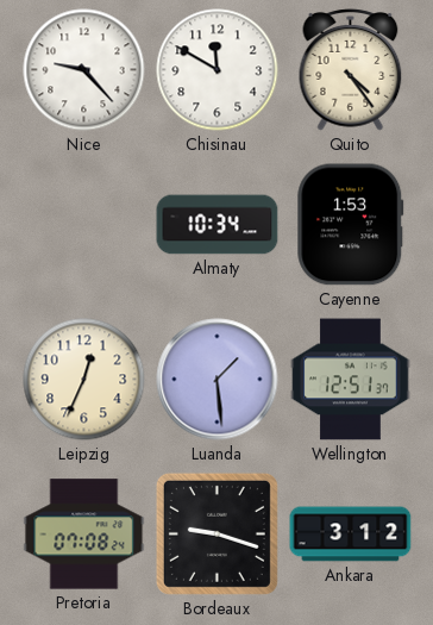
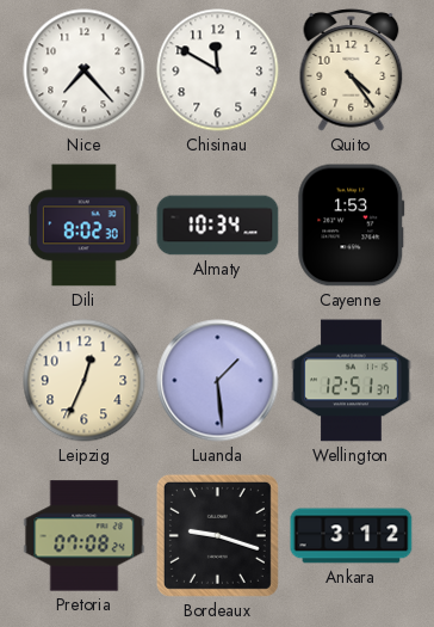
Nice: 9:23 -> 7:23 (85, 70)
Dili: none -> 8:02 (83, 226)
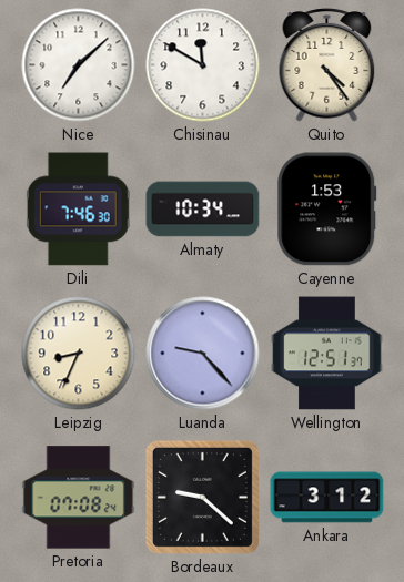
Nice: 7:23 -> 7:08 (79, 65)
Dili: 8:02 -> 7:46 (78, 210)
Leipzig: 12:34 -> 8:34 (79, 354)
Luanda: 1:29 -> 9:23 (203, 354)
Bordeaux: 9:18 -> 9:22 (202, 497)
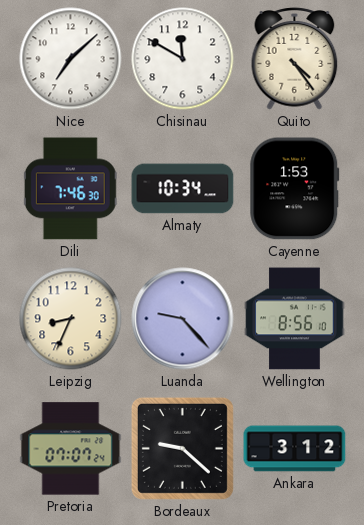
Wellington: 12:51 -> 8:56 (295, 319)
Pretoria: 07:08 -> 07:07 (71, 449)
